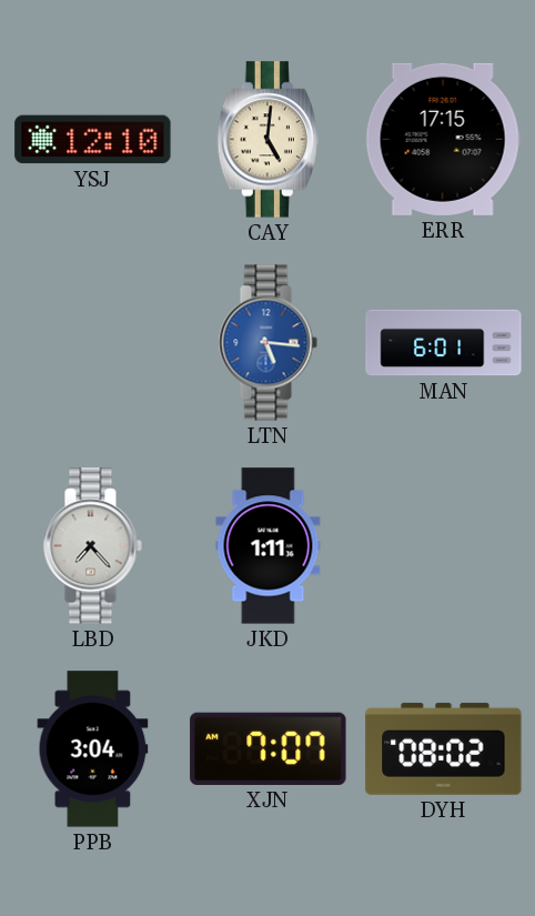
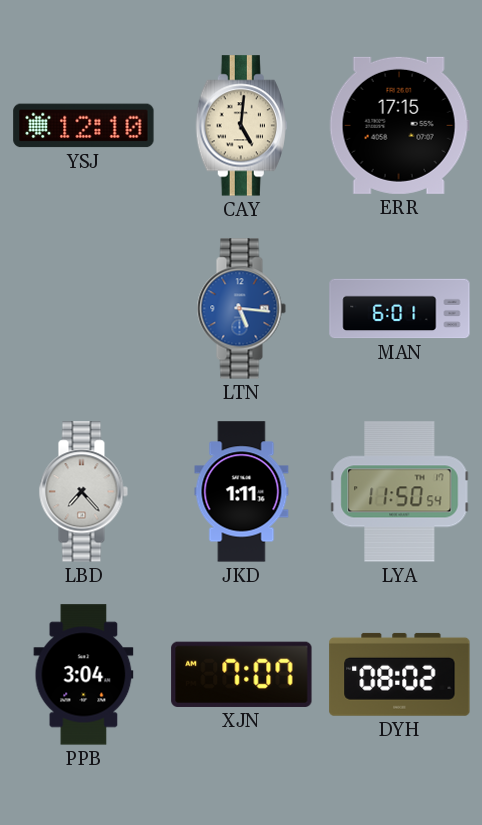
LYA: none -> 11:50 (400, 492)
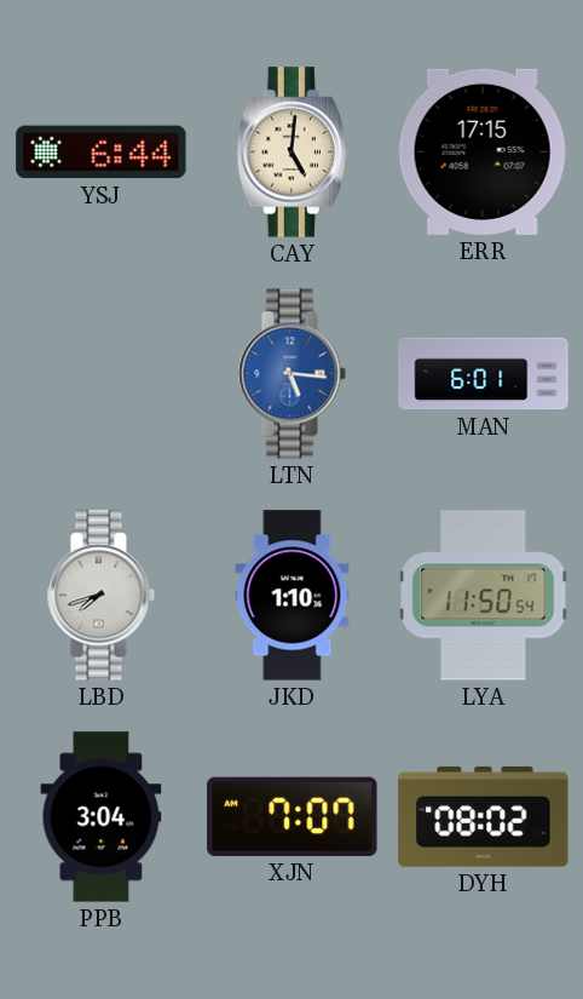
YSJ: 12:10 -> 6:44 (102, 153)
LBD: 7:23 -> 7:42 (100, 596)
JKD: 1:11 -> 1:10 (293, 596)
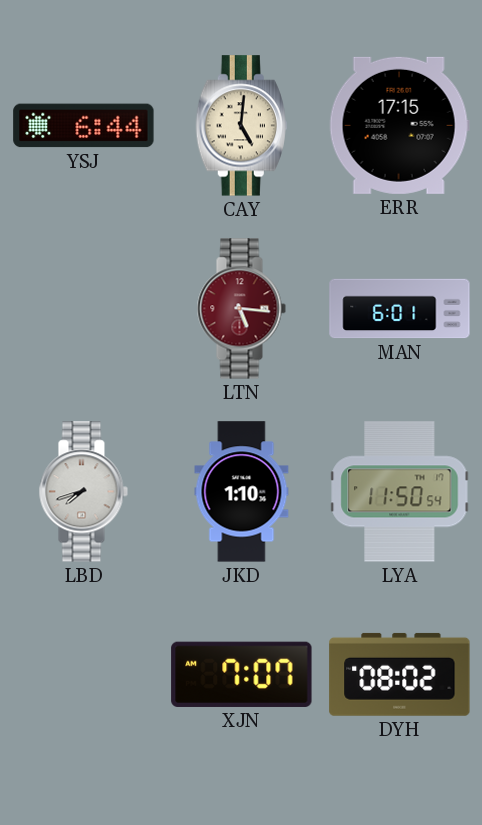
LTN dial: blue -> burgundy (241, 309)
PPB: 3:04 -> none (102, 817)
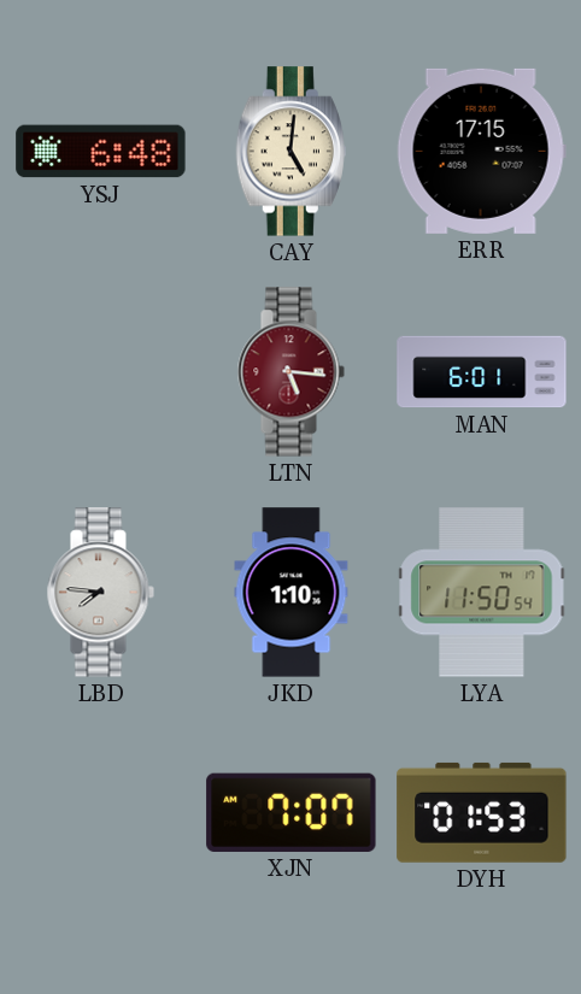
YSJ: 6:44 -> 6:48 (101, 152)
LBD: 7:42 -> 7:46 (100, 593)
DYH: 08:02 -> 01:53 (482, 812)
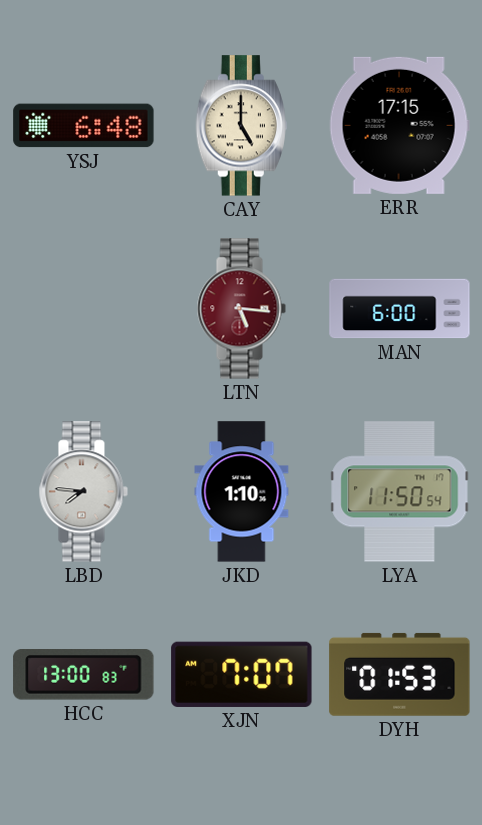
CAY: 5:01 -> 5:00 (241, 126)
MAN: 6:01 -> 6:00 (400, 309)
HCC: none -> 13:00 (84, 675)
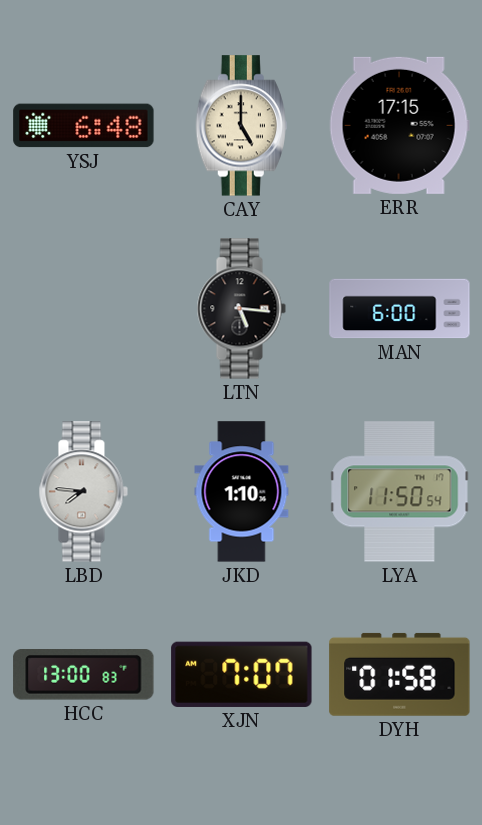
LTN dial: burgundy -> black (241, 309)
DYH: 01:53 -> 01:58 (400, 674)
